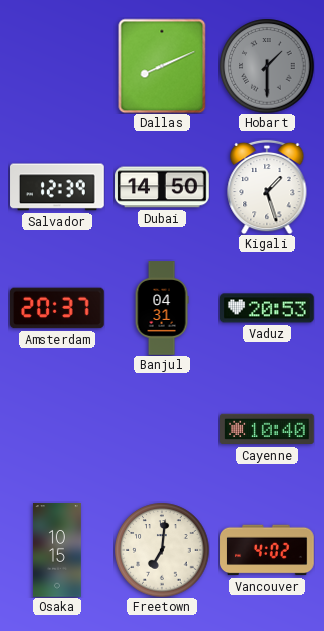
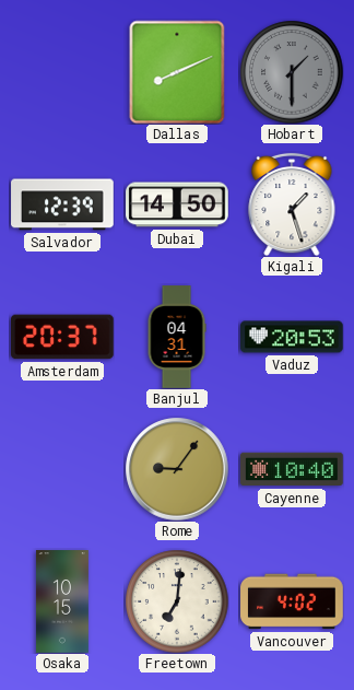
Rome: none -> 9:06 (177, 469)
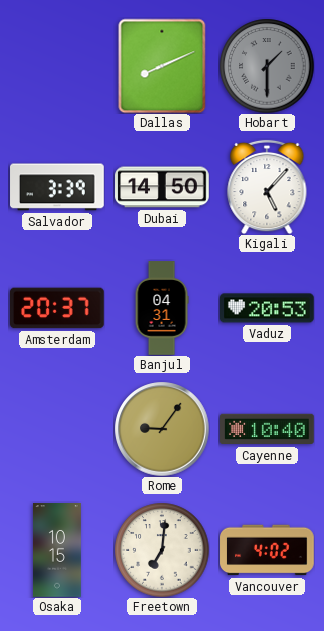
Salvador: 12:39 -> 3:39 (57, 187)
Kigali: 1:27 -> 5:07 (267, 187)
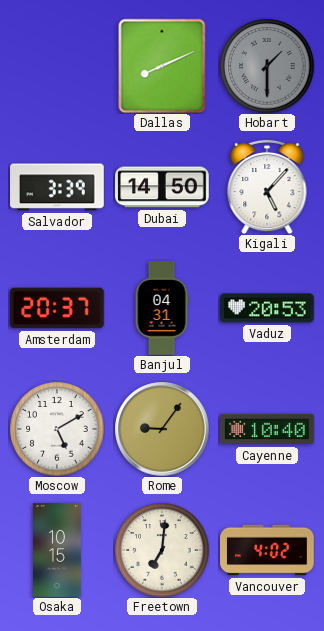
Moscow: none -> 5:10 (57, 429)
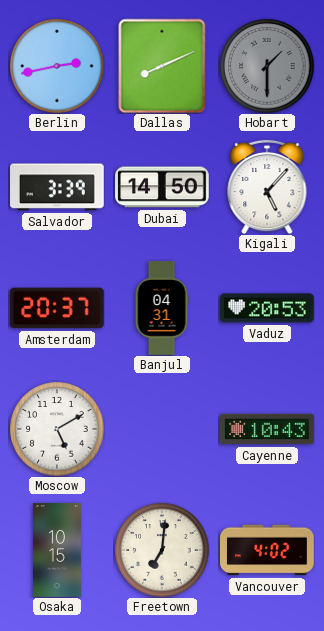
Berlin: none -> 2:43 (57, 66)
Rome: 9:06 -> none (162, 429)
Cayenne: 10:40 -> 10:43 (267, 429)
